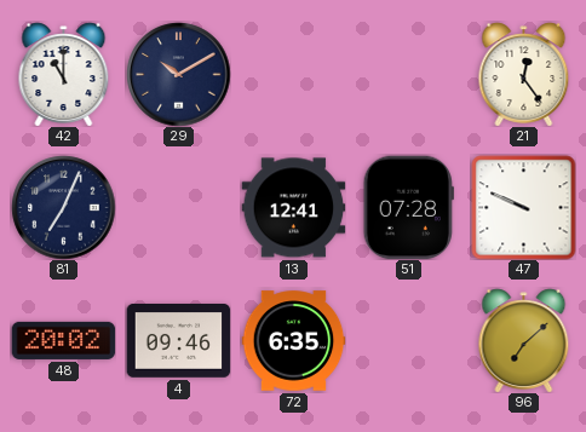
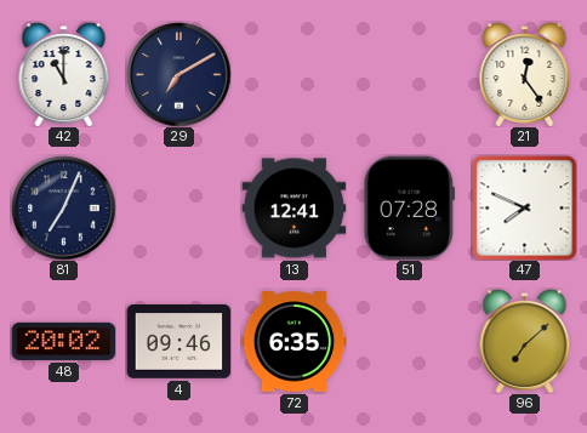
29: 10:10 -> 7:10 (178, 74)
47: 9:49 -> 7:49 (524, 207)
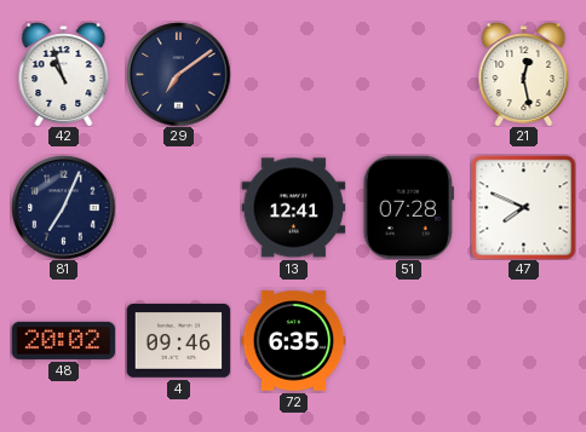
42: 11:00 -> 10:57 (64, 74)
29: 7:10 -> 7:09 (178, 74)
21: 12:24 -> 12:28 (524, 74)
96: 7:08 -> none (525, 341)
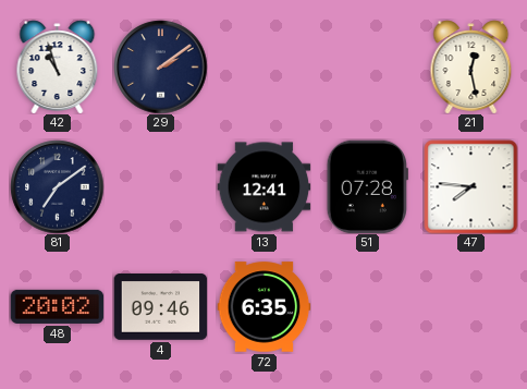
29: 7:09 -> 2:09 (160, 66)
81: 7:04 -> 7:09 (57, 186)
47: 7:49 -> 7:46 (470, 186)
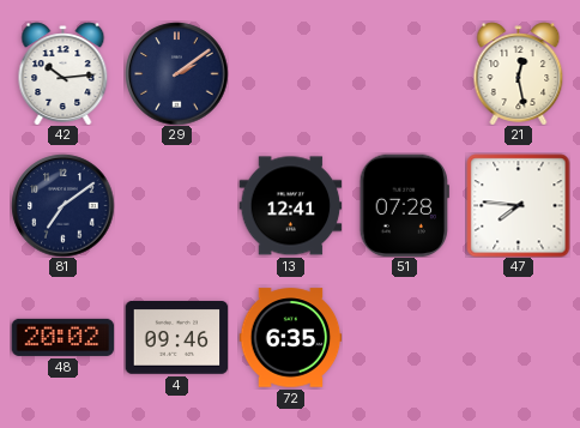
42: 10:57 -> 10:14 (64, 73)
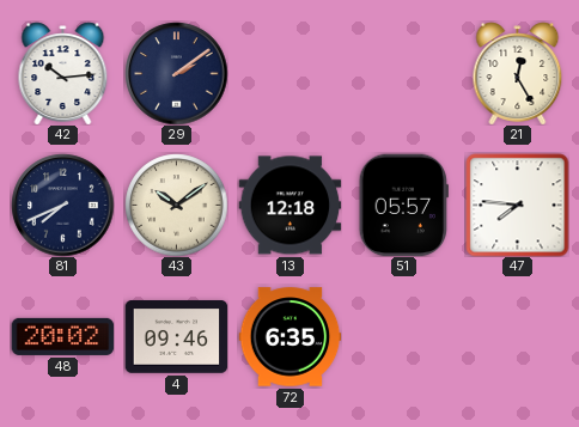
21: 12:28 -> 12:25 (518, 73)
81: 7:09 -> 7:41 (62, 205)
43: none -> 10:09 (176, 205)
13: 12:41 -> 12:18 (289, 206)
51: 07:28 -> 05:57 (403, 205)
